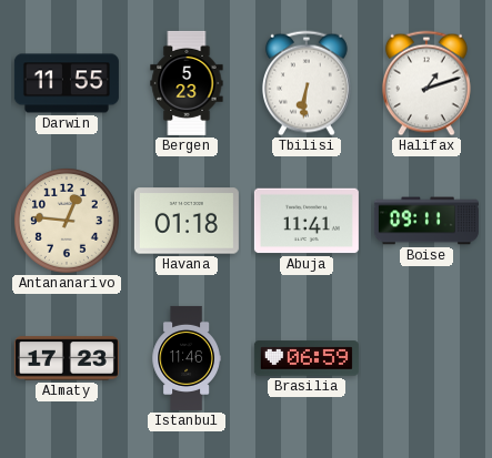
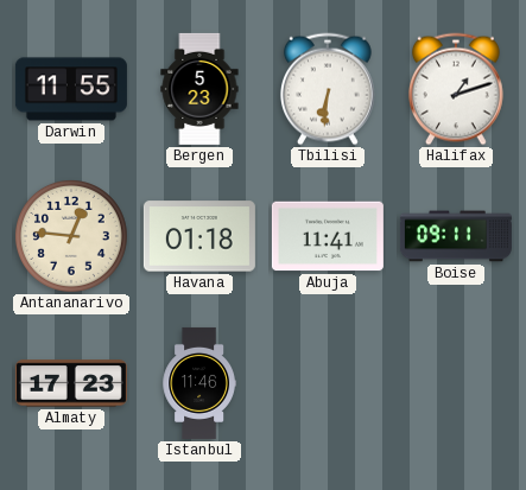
Brasilia: 06:59 -> none (307, 358)
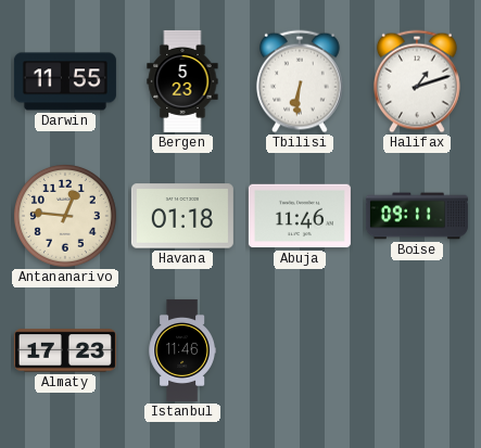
Abuja: 11:41 -> 11:46 (300, 216)
